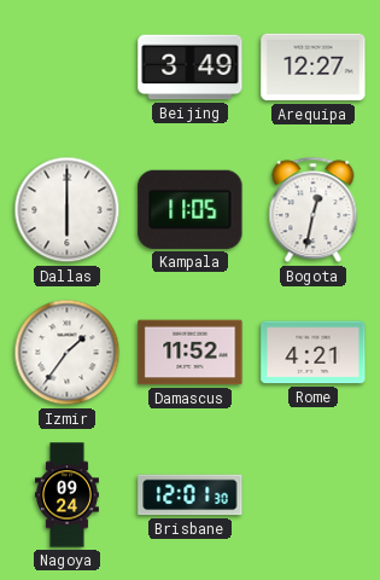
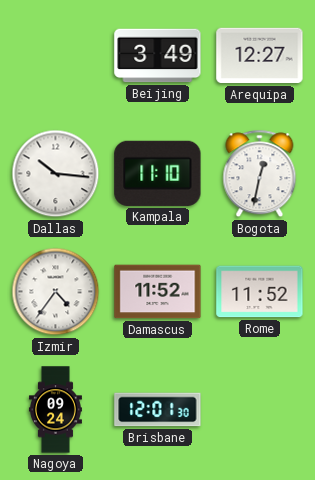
Dallas: 6:00 -> 10:16 (56, 174)
Kampala: 11:05 -> 11:10 (158, 173)
Izmir: 1:36 -> 4:36 (56, 292)
Rome: 4:21 -> 11:52 (260, 292)
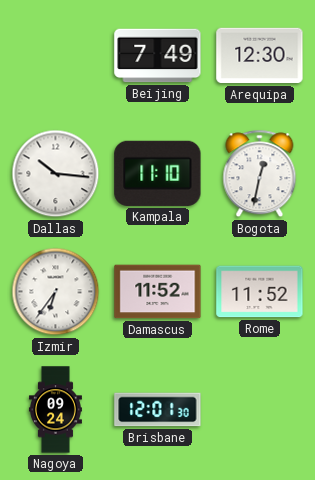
Beijing: 3:49 -> 7:49 (158, 56)
Arequipa: 12:27 -> 12:30 (260, 56)
Izmir: 4:36 -> 6:36 (56, 292)
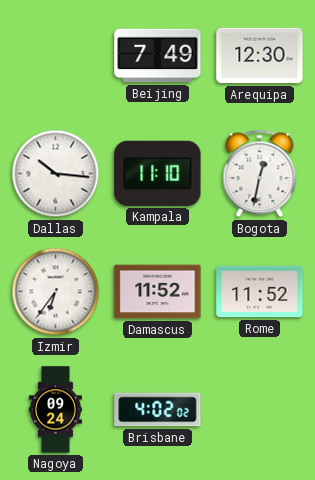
Brisbane: 12:01 -> 4:02 (158, 410)
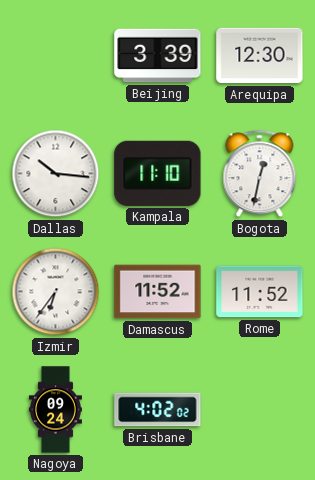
Beijing: 7:49 -> 3:39 (158, 56)
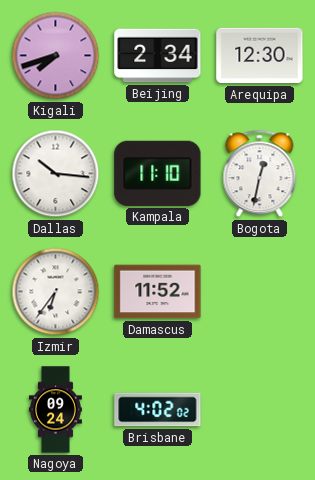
Kigali: none -> 7:42 (56, 56)
Beijing: 3:39 -> 2:34 (158, 56)
Rome: 11:52 -> none (260, 292)
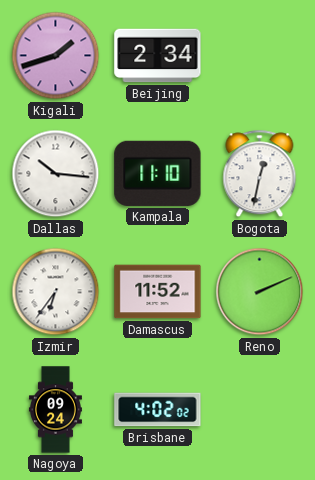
Kigali: 7:42 -> 1:42 (56, 56)
Arequipa: 12:30 -> none (260, 56)
Reno: none -> 2:11 (260, 292)
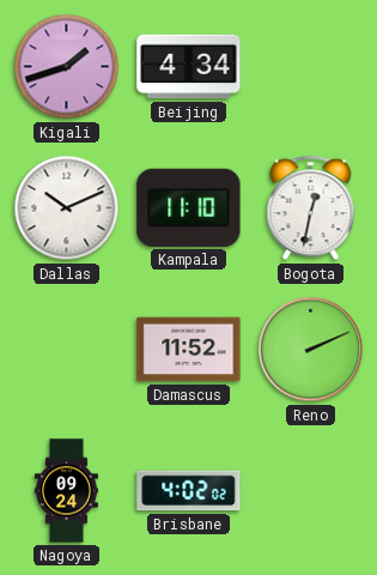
Beijing: 2:34 -> 4:34 (189, 67)
Dallas: 10:16 -> 10:11 (67, 208)
Izmir: 6:36 -> none (56, 292)
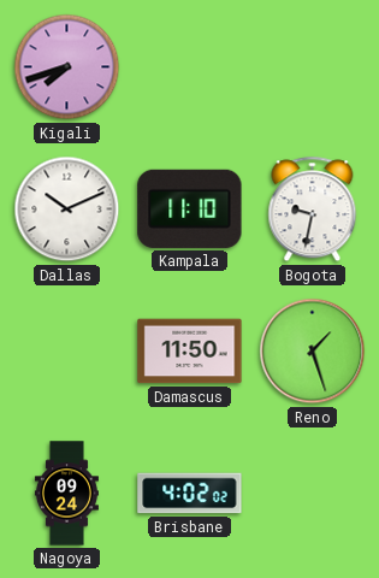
Kigali: 1:42 -> 7:42 (67, 67)
Beijing: 4:34 -> none (189, 67)
Bogota: 12:32 -> 9:32 (313, 210)
Damascus: 11:52 -> 11:50 (190, 352)
Reno: 2:11 -> 1:27 (313, 352)
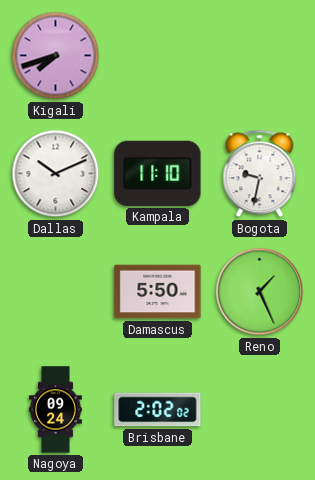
Damascus: 11:50 -> 5:50 (158, 292)
Reno: 1:27 -> 1:26 (260, 292)
Brisbane: 4:02 -> 2:02 (158, 410)
